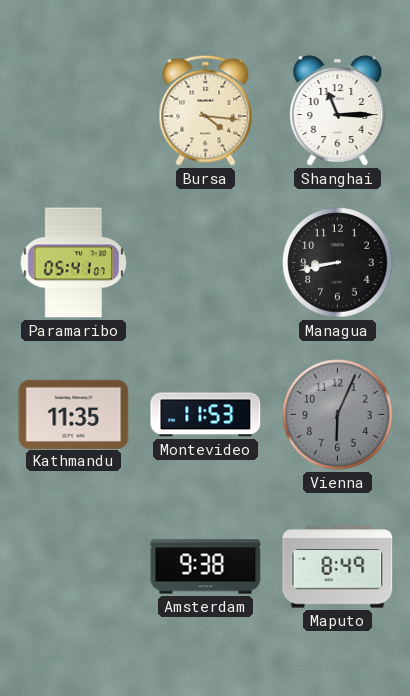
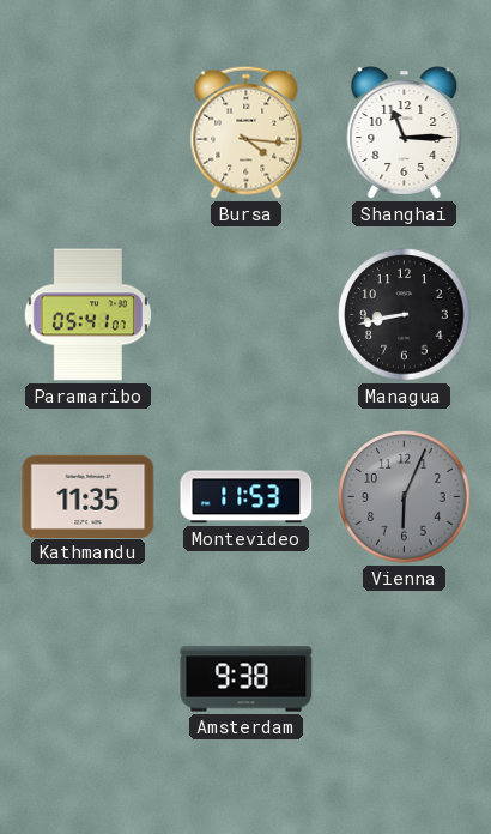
Maputo: 8:49 -> none (338, 567)
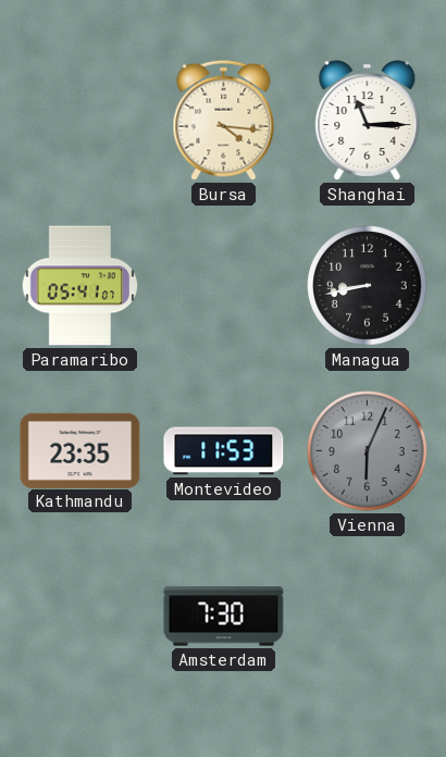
Kathmandu: 11:35 -> 23:35 (80, 450)
Amsterdam: 9:38 -> 7:30 (224, 617)
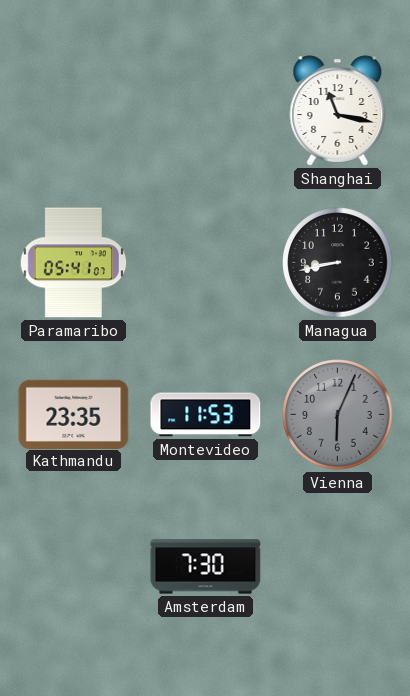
Bursa: 4:16 -> none (224, 120)
Shanghai: 11:15 -> 11:17 (338, 111)
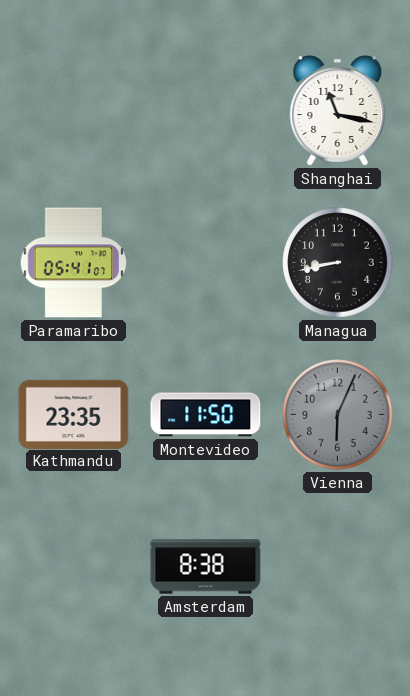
Montevideo: 11:53 -> 11:50 (206, 415)
Amsterdam: 7:30 -> 8:38 (206, 567)
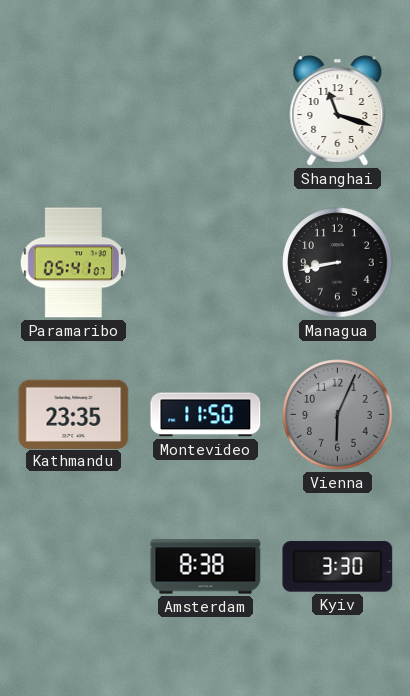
Shanghai: 11:17 -> 11:18 (338, 111)
Kyiv: none -> 3:30 (338, 567)
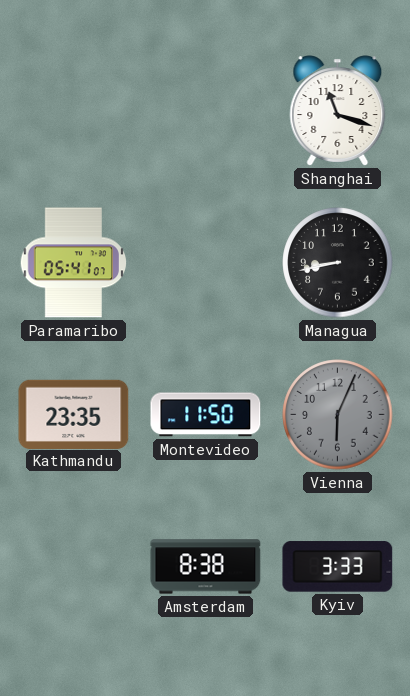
Kyiv: 3:30 -> 3:33 (338, 567)
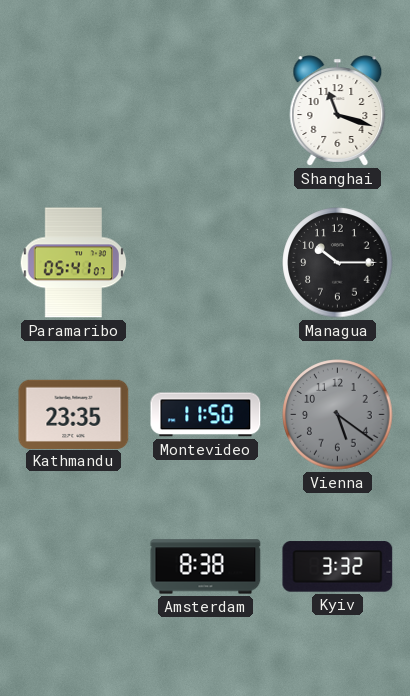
Managua: 8:43 -> 10:15 (338, 263)
Vienna: 6:04 -> 5:21 (338, 415)
Kyiv: 3:33 -> 3:32 (338, 567)
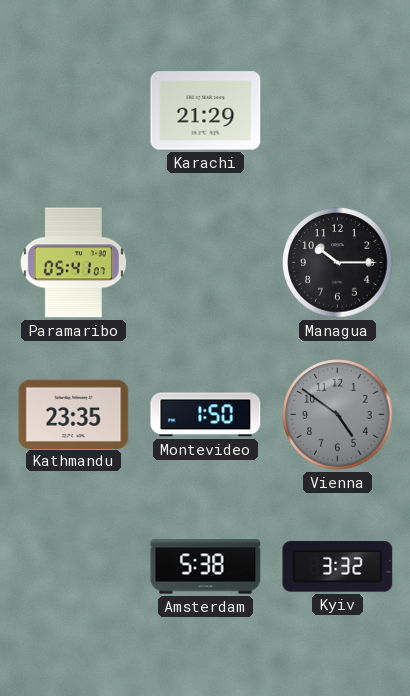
Karachi: none -> 21:29 (206, 111)
Shanghai: 11:18 -> none (338, 111)
Montevideo: 11:50 -> 1:50 (206, 415)
Vienna: 5:21 -> 4:51 (338, 415)
Amsterdam: 8:38 -> 5:38 (206, 567)
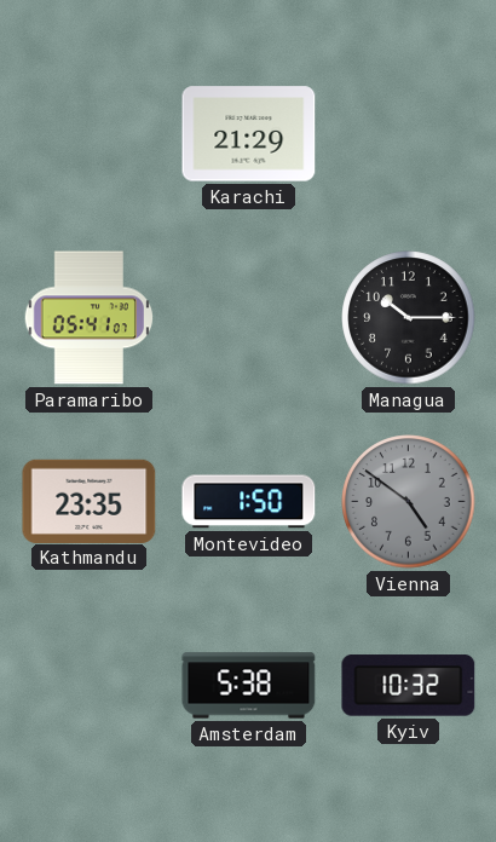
Kyiv: 3:32 -> 10:32 (409, 686)
